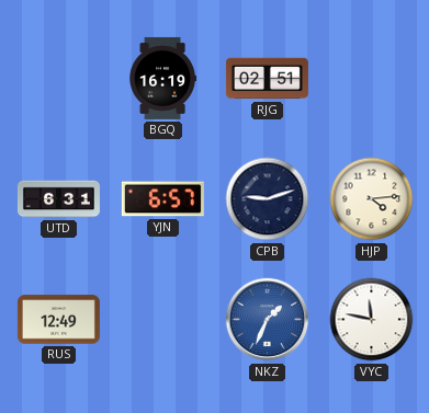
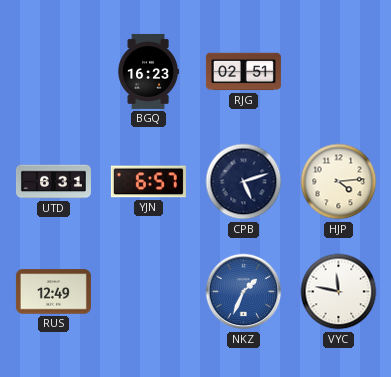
BGQ: 16:19 -> 16:23 (148, 71)
CPB: 9:12 -> 5:12 (244, 182)
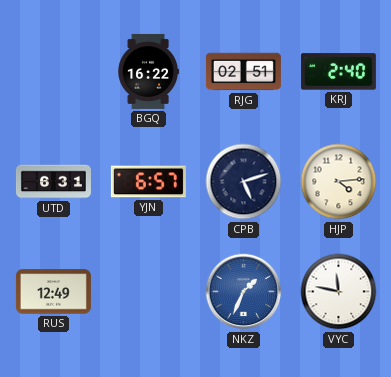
BGQ: 16:23 -> 16:22 (148, 71)
KRJ: none -> 2:40 (338, 72)
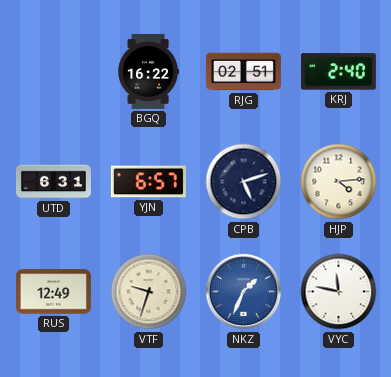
VTF: none -> 9:33 (149, 292)
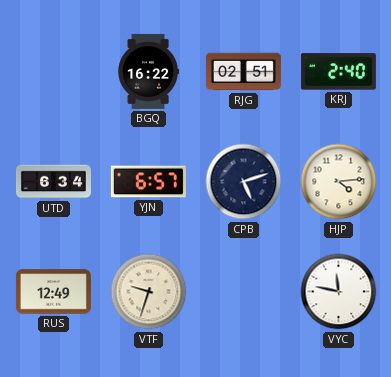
UTD: 6:31 -> 6:34 (53, 182)
NKZ: 1:34 -> none (244, 292)
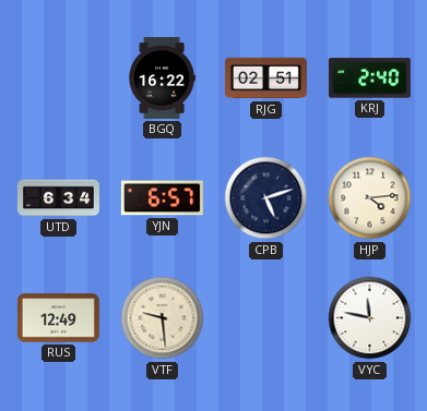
VTF: 9:33 -> 9:29 (163, 318)
